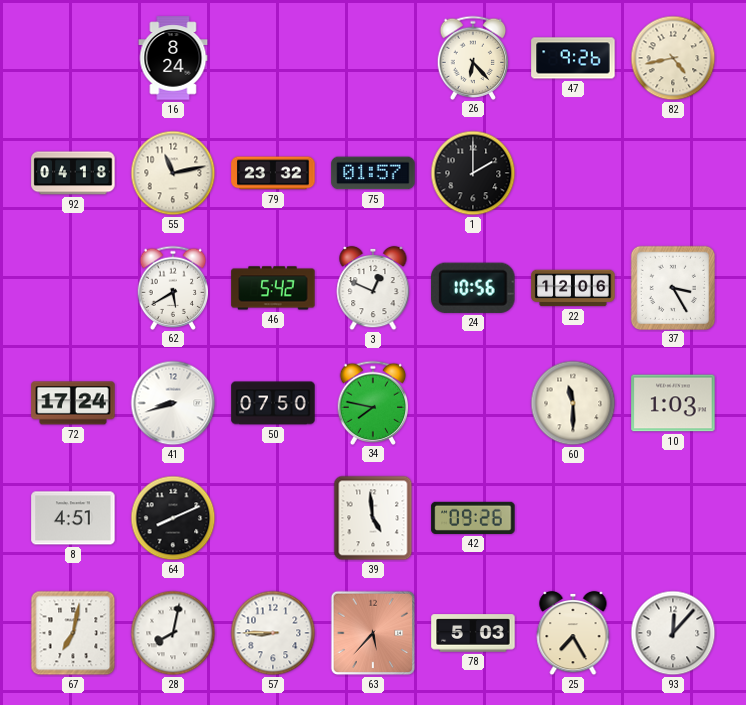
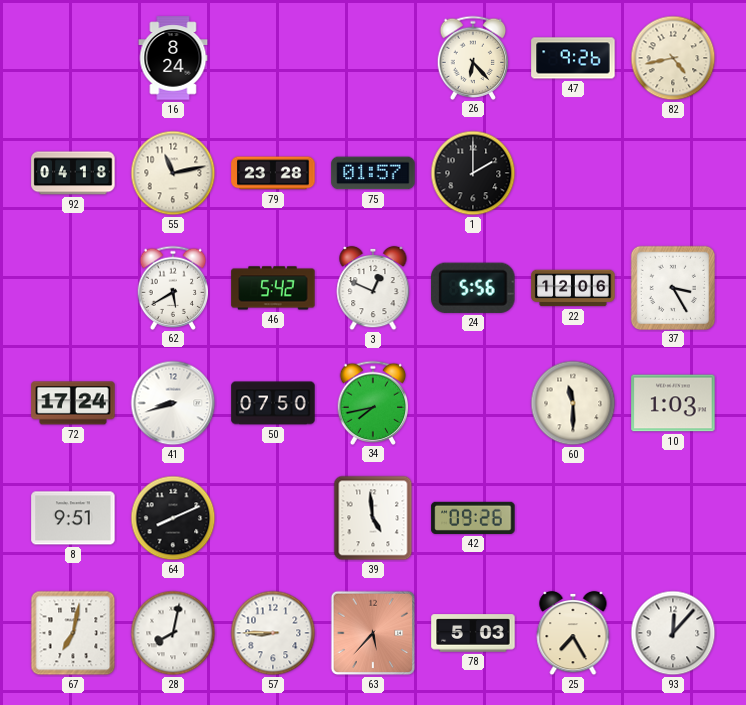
79: 23:32 -> 23:28 (273, 173)
24: 10:56 -> 5:56 (473, 288)
34: 7:47 -> 7:43 (373, 402)
8: 4:51 -> 9:51 (73, 518)
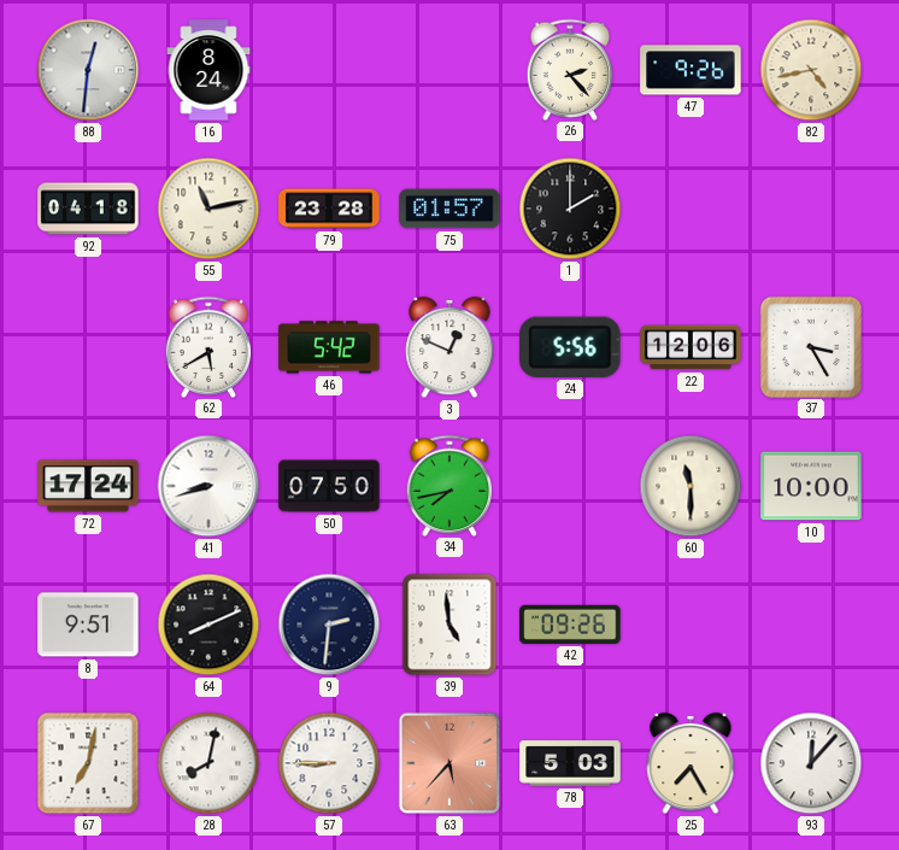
88: none -> 12:31 (88, 70)
26: 6:23 -> 2:23 (570, 69)
10: 1:03 -> 10:00 (811, 486)
9: none -> 2:31 (329, 625)
